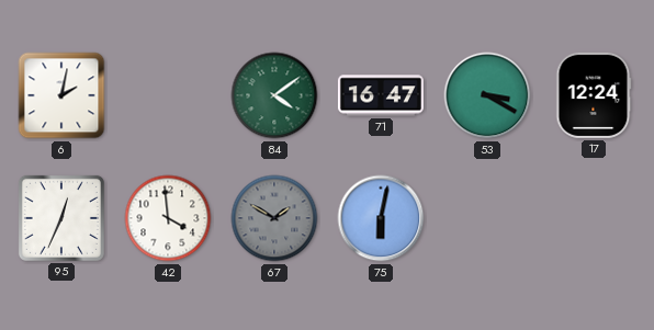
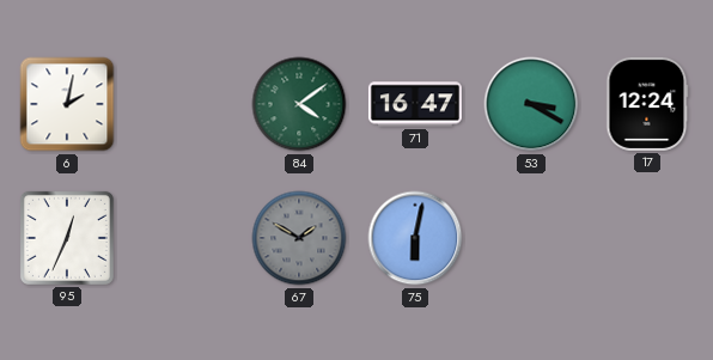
42: 3:59 -> none (168, 218)
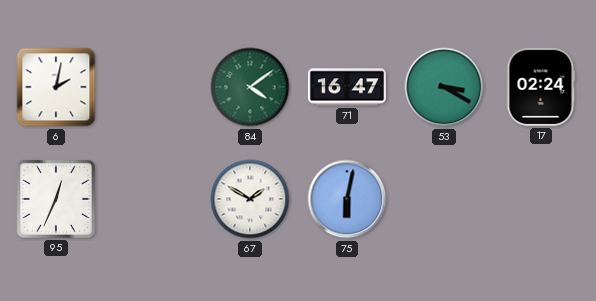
17: 12:24 -> 02:24 (541, 87)
67 dial: grey -> white (250, 199)
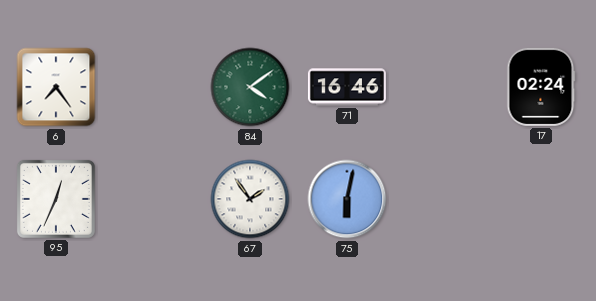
6: 2:02 -> 7:24 (56, 87)
71: 16:47 -> 16:46 (347, 87)
53: 3:20 -> none (444, 87)
67: 1:50 -> 1:54 (250, 199)
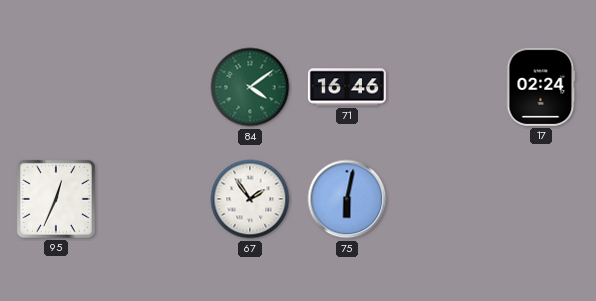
6: 7:24 -> none (56, 87)
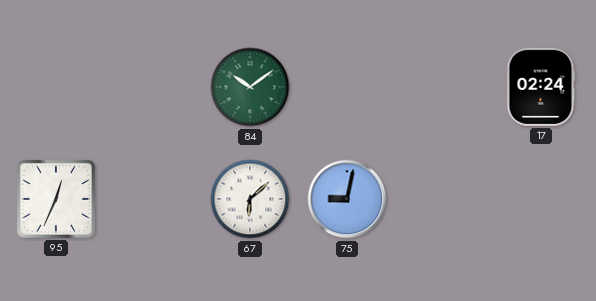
84: 4:09 -> 10:09 (250, 87)
71: 16:46 -> none (347, 87)
67: 1:54 -> 6:08 (250, 199)
75: 6:02 -> 9:02 (347, 199)
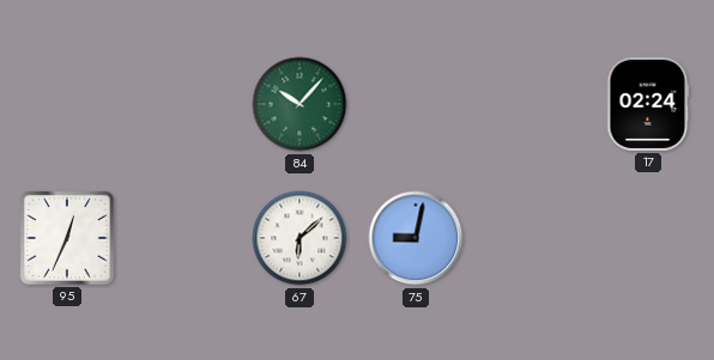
84: 10:09 -> 10:07 (299, 104)
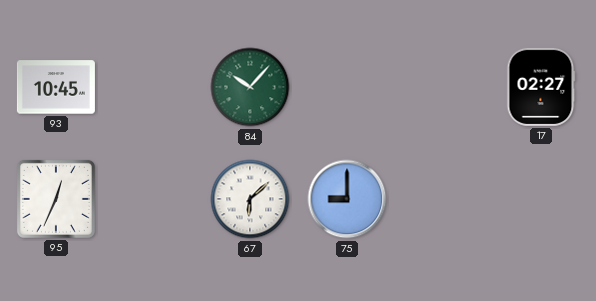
93: none -> 10:45 (56, 87)
17: 02:24 -> 02:27 (541, 87)
75: 9:02 -> 9:00 (347, 199)
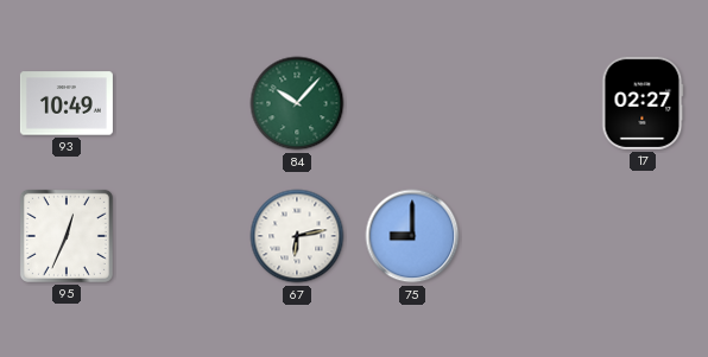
93: 10:45 -> 10:49 (67, 103)
67: 6:08 -> 6:13 (297, 236)
